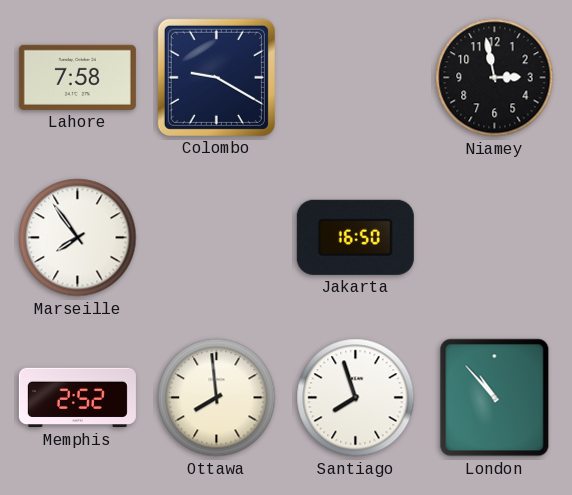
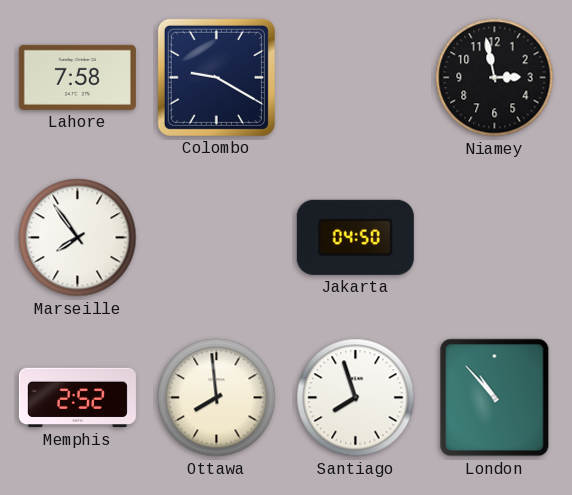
Jakarta: 16:50 -> 04:50 (355, 237)
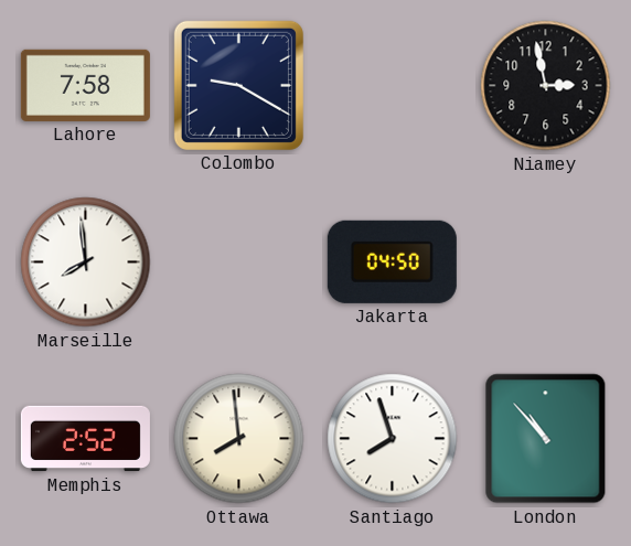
Marseille: 7:54 -> 7:59 (86, 263)
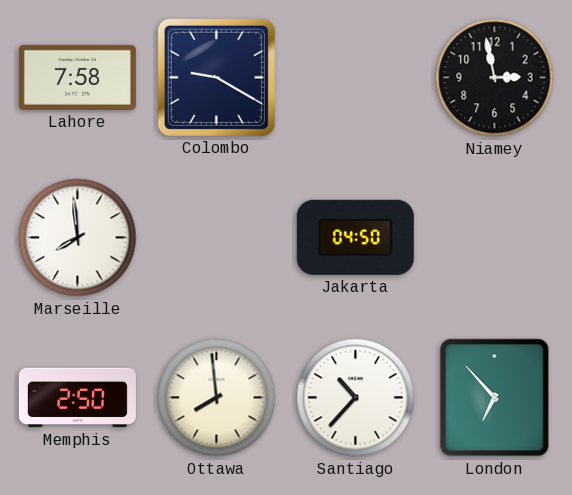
Memphis: 2:52 -> 2:50 (77, 398)
Santiago: 7:57 -> 10:37 (356, 398)
London: 10:53 -> 6:53 (495, 398)
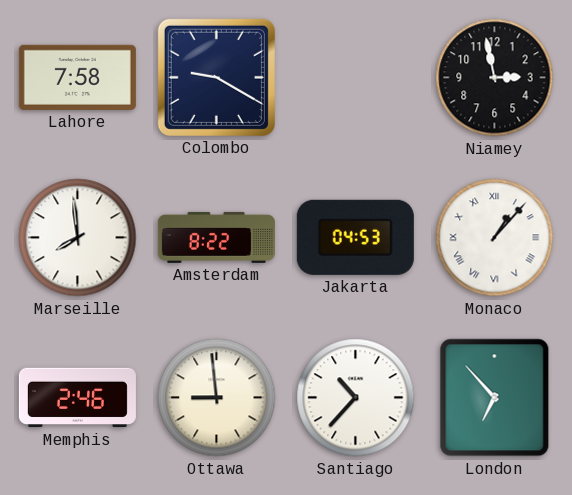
Amsterdam: none -> 8:22 (216, 237)
Jakarta: 04:50 -> 04:53 (355, 237)
Monaco: none -> 1:07 (495, 238)
Memphis: 2:50 -> 2:46 (77, 398)
Ottawa: 7:59 -> 8:59 (217, 398)
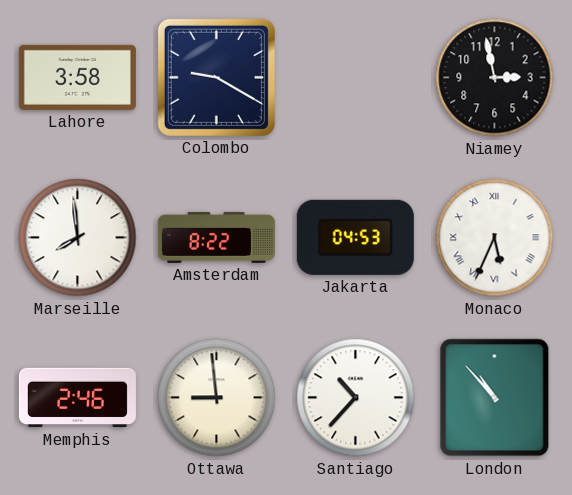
Lahore: 7:58 -> 3:58 (77, 77)
Monaco: 1:07 -> 5:34 (495, 238)
London: 6:53 -> 10:53 (495, 398)
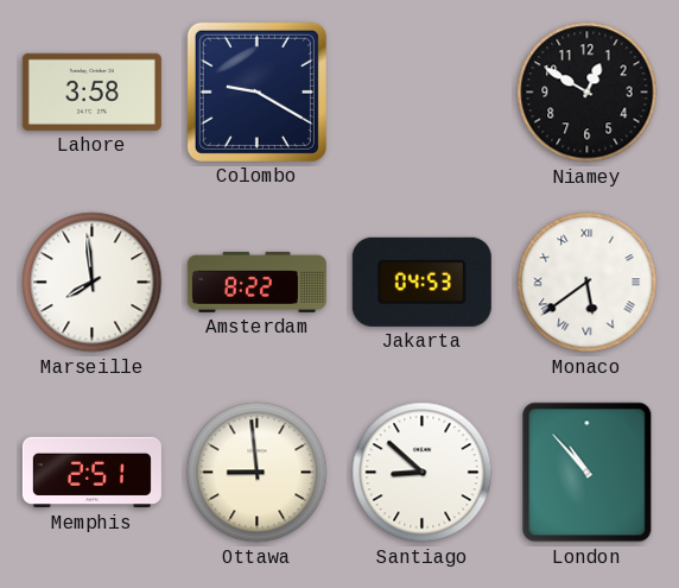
Niamey: 2:58 -> 12:50 (588, 93)
Monaco: 5:34 -> 5:39 (588, 283)
Memphis: 2:46 -> 2:51 (91, 473)
Santiago: 10:37 -> 8:52 (423, 473)
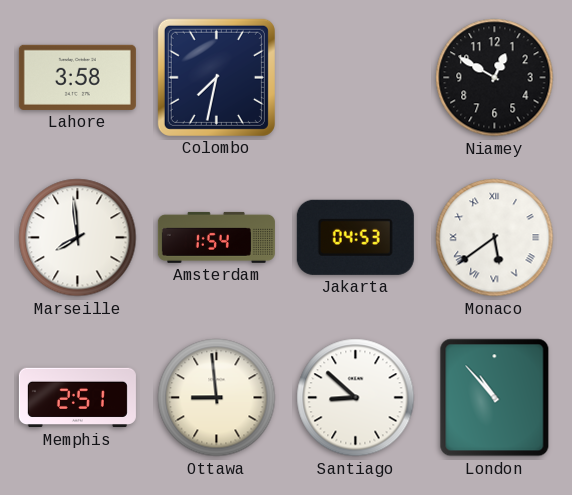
Colombo: 9:20 -> 7:32 (216, 77)
Amsterdam: 8:22 -> 1:54 (216, 237)
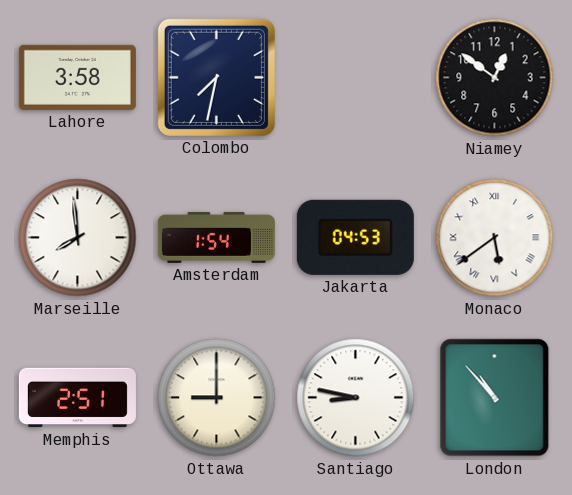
Niamey: 12:50 -> 12:51 (495, 78)
Ottawa: 8:59 -> 9:00 (217, 398)
Santiago: 8:52 -> 8:47 (356, 398)
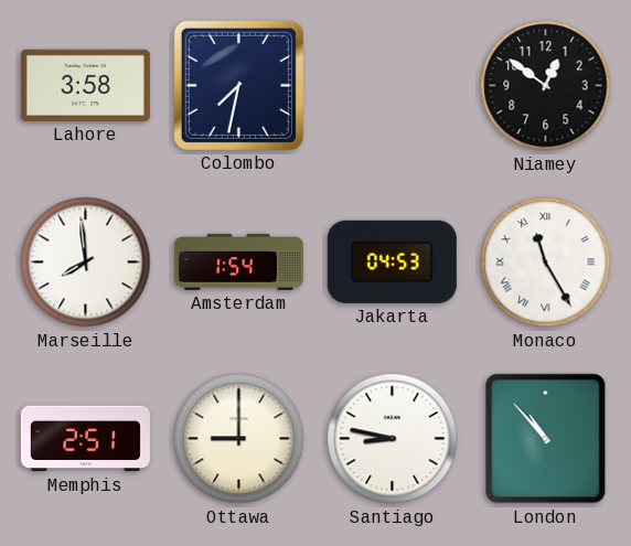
Monaco: 5:39 -> 11:25 (546, 263)
